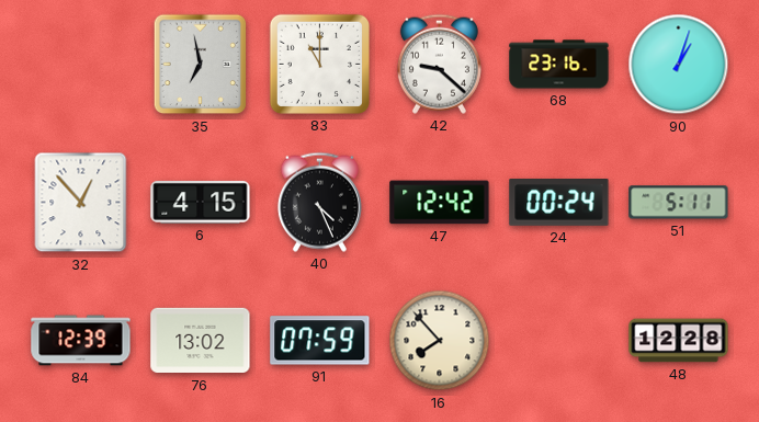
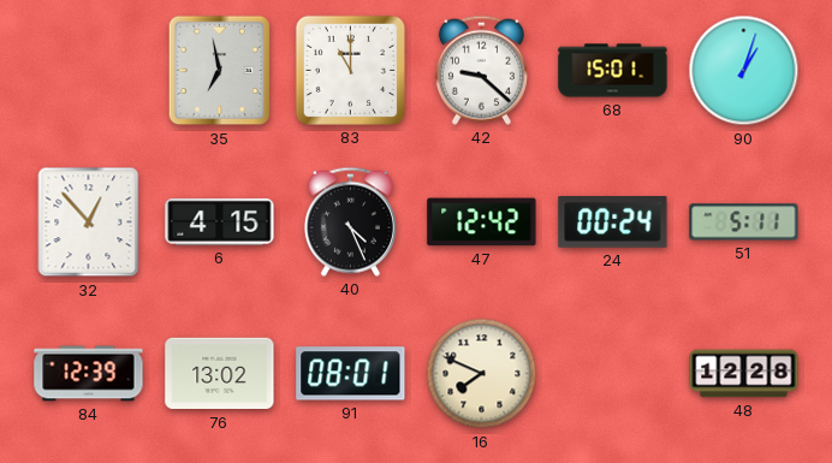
68: 23:16 -> 15:01 (613, 71)
91: 07:59 -> 08:01 (351, 374)
16: 7:53 -> 7:49 (482, 374)
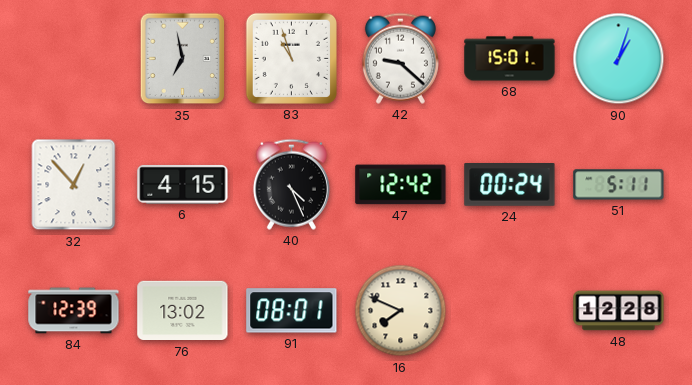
83: 11:00 -> 10:57 (291, 58)
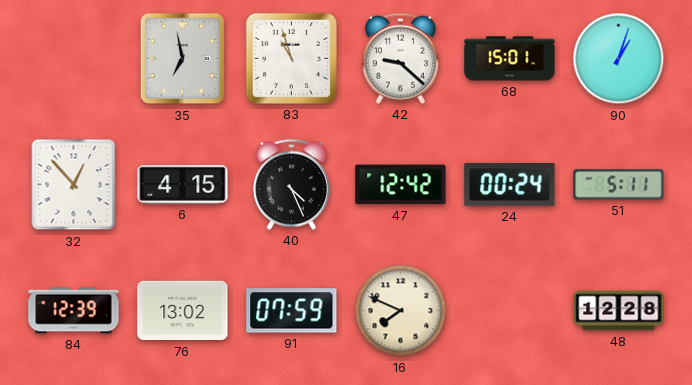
91: 08:01 -> 07:59 (292, 311)
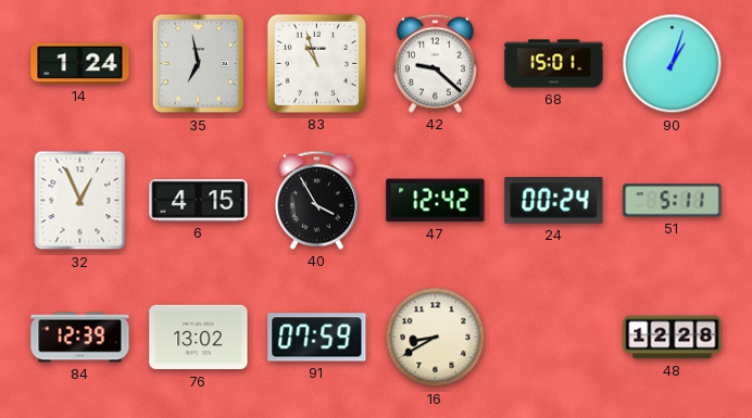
14: none -> 1:24 (80, 64)
32: 12:53 -> 12:56 (80, 201)
40: 4:26 -> 3:55 (316, 200)
16: 7:49 -> 8:40 (436, 338)
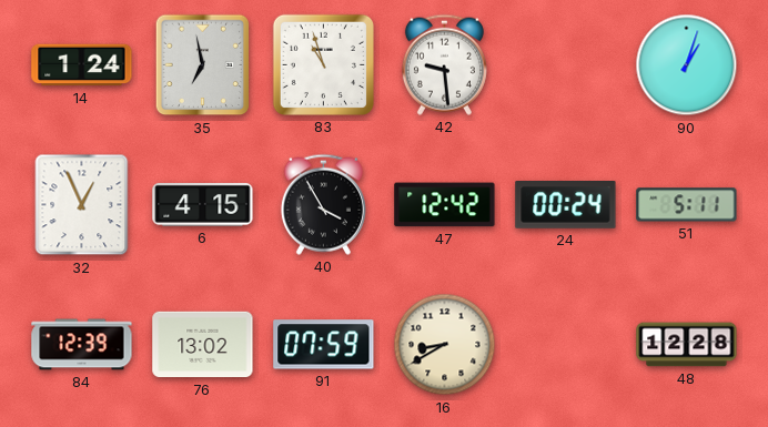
42: 9:22 -> 9:29 (444, 64)
68: 15:01 -> none (554, 64)
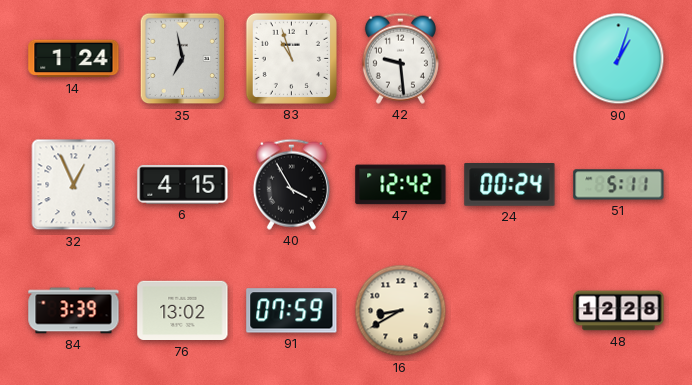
84: 12:39 -> 3:39 (74, 311)
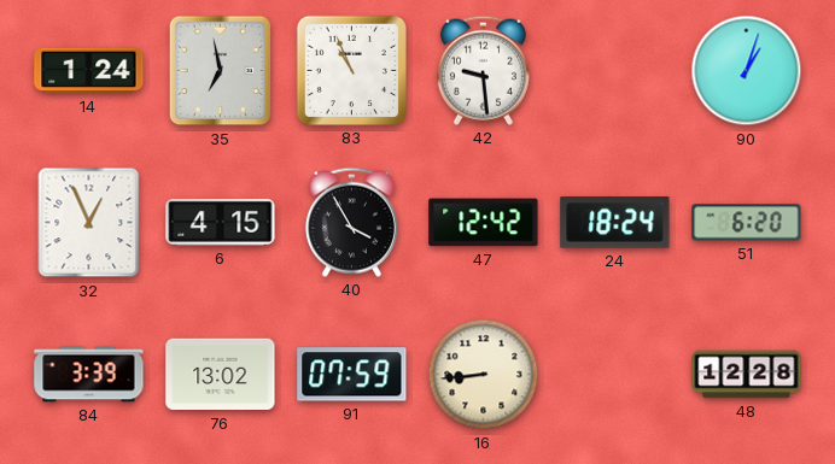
83: 10:57 -> 10:56 (351, 70)
24: 00:24 -> 18:24 (615, 223)
51: 5:11 -> 6:20 (747, 223)
16: 8:40 -> 8:44 (484, 375)
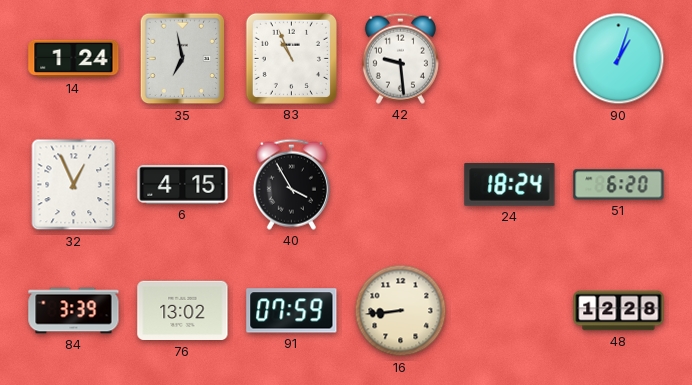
47: 12:42 -> none (484, 223)
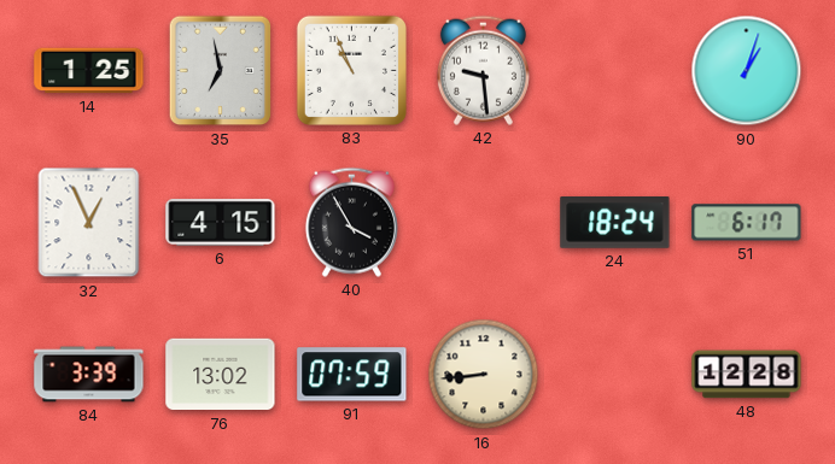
14: 1:24 -> 1:25 (89, 71)
51: 6:20 -> 6:17 (747, 223)
